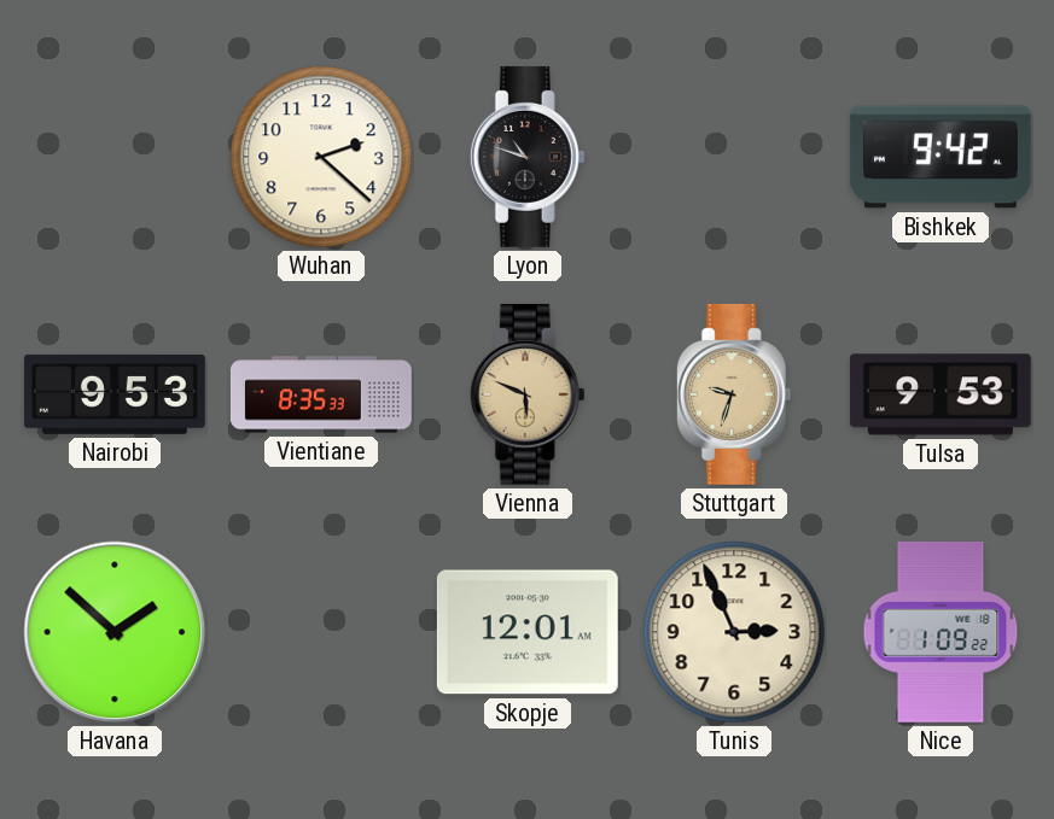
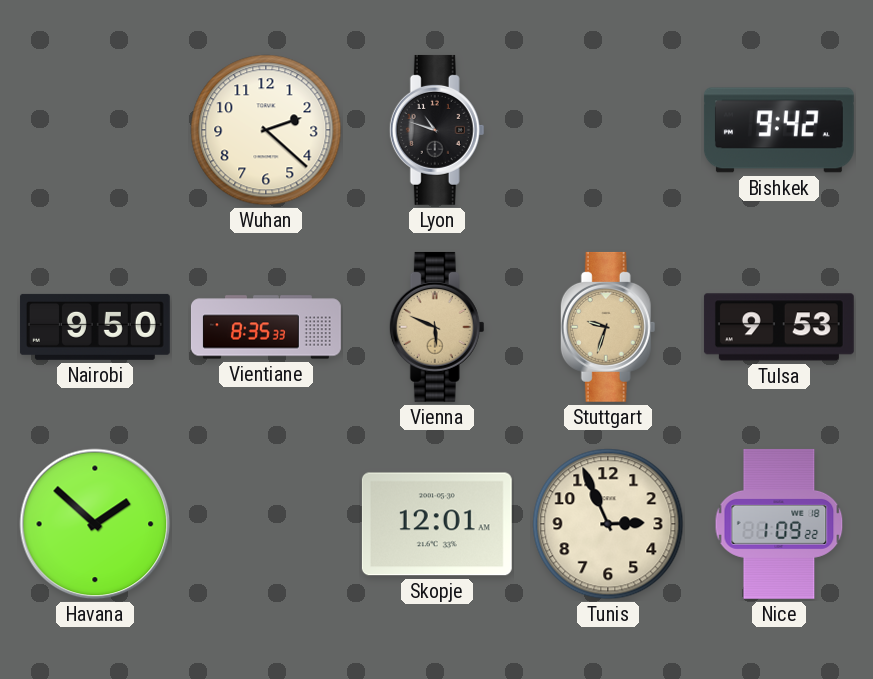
Nairobi: 9:53 -> 9:50 (95, 327)
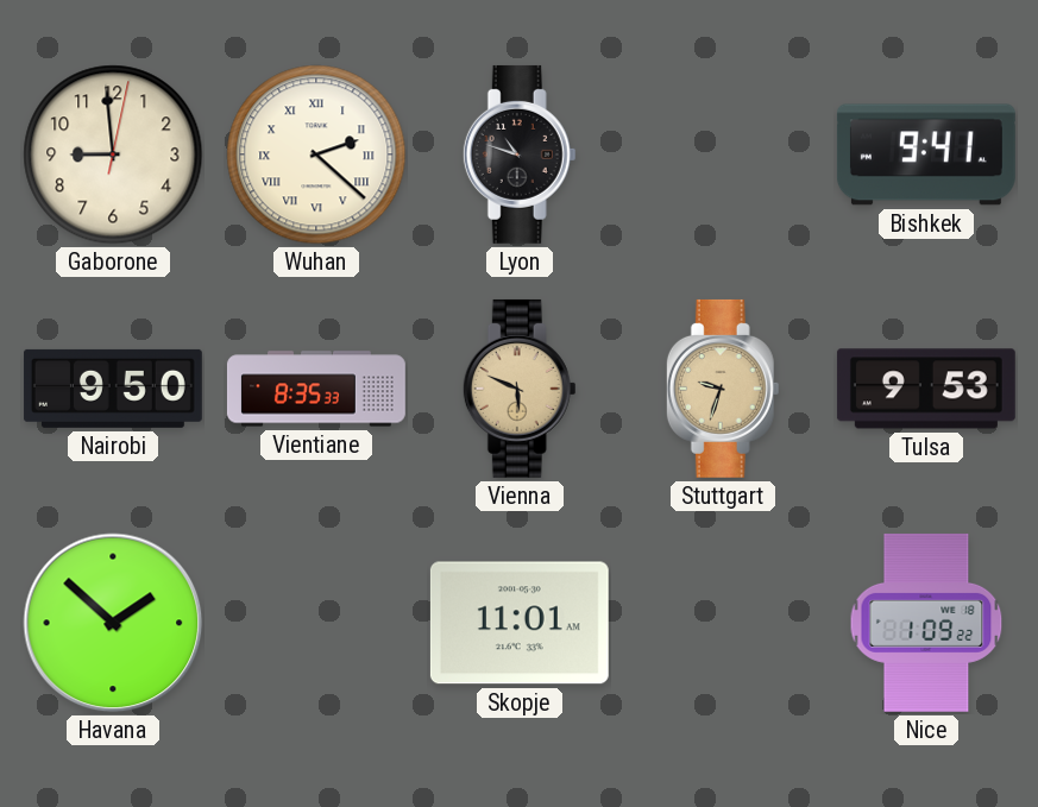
Gaborone: none -> 8:59 (113, 155)
Wuhan numerals: Arabic -> Roman (316, 155)
Bishkek: 9:42 -> 9:41 (926, 155)
Skopje: 12:01 -> 11:01 (520, 623)
Tunis: 2:56 -> none (608, 524)
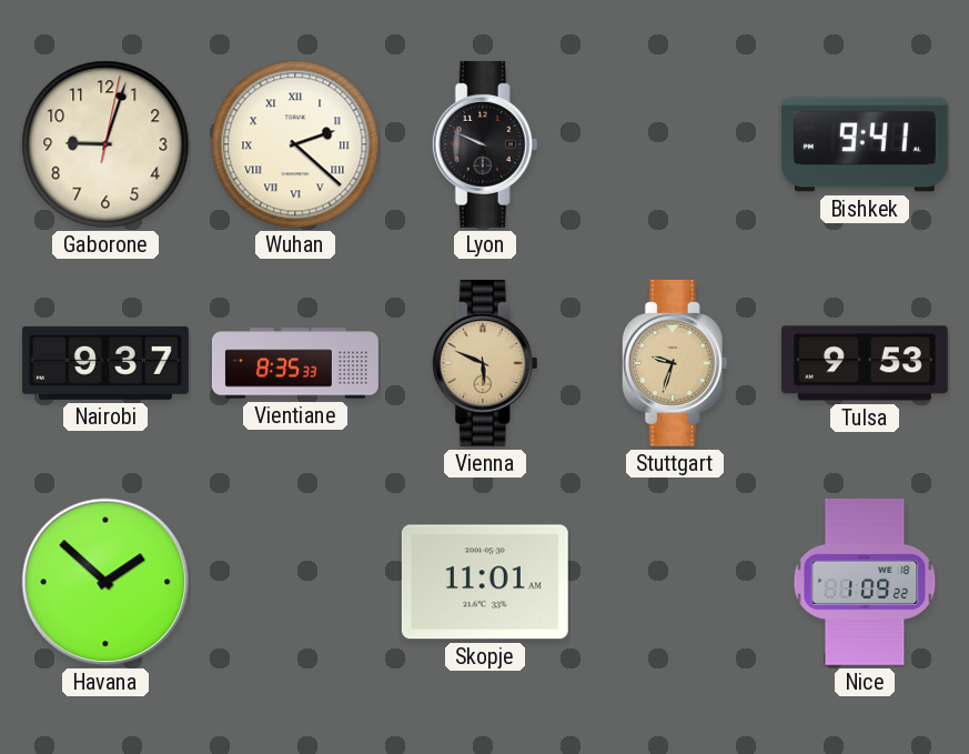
Gaborone: 8:59 -> 9:03 (105, 144)
Lyon: 10:48 -> 9:49 (485, 144)
Nairobi: 9:50 -> 9:37 (105, 363)
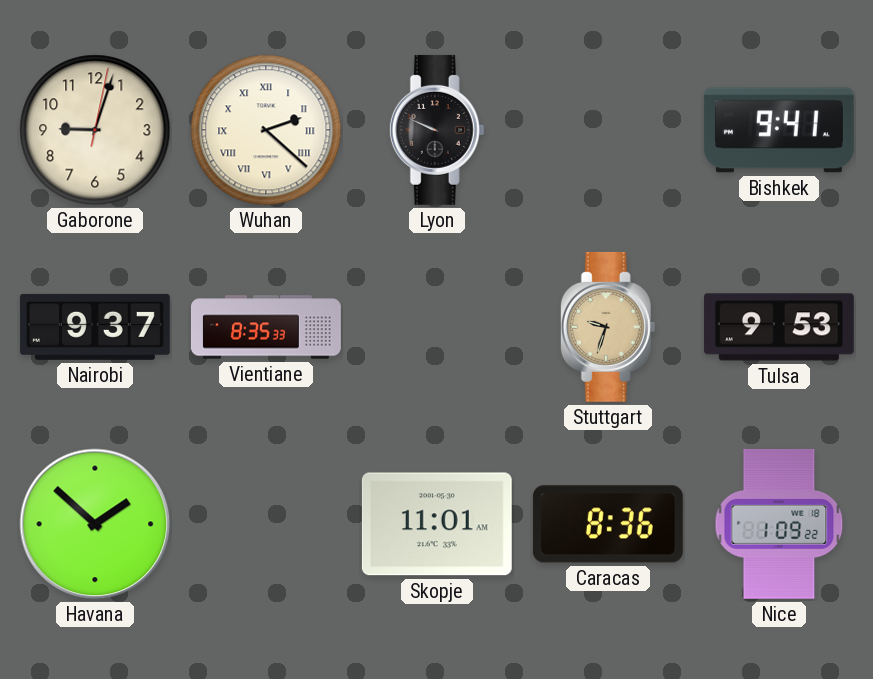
Vienna: 5:49 -> none (485, 363)
Caracas: none -> 8:36 (608, 524)
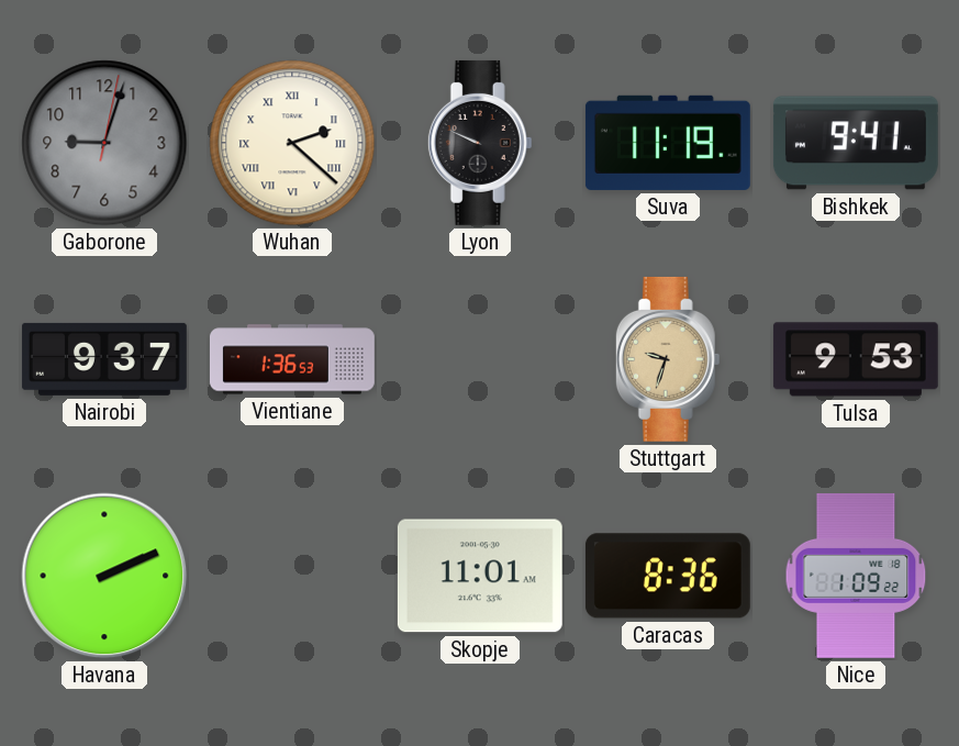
Gaborone dial: cream -> grey (104, 143)
Suva: none -> 11:19 (668, 143)
Vientiane: 8:35 -> 1:36 (292, 359)
Havana: 1:52 -> 2:11 (104, 576)
